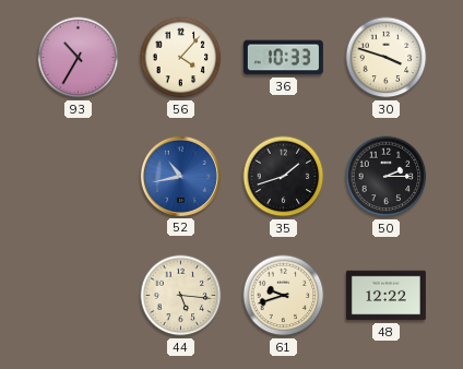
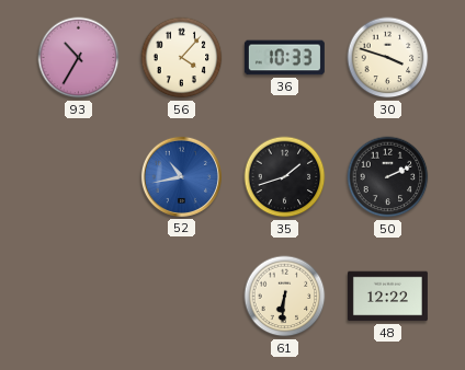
50: 2:15 -> 2:11 (388, 177)
44: 5:16 -> none (181, 296)
61: 9:42 -> 6:31 (285, 297)
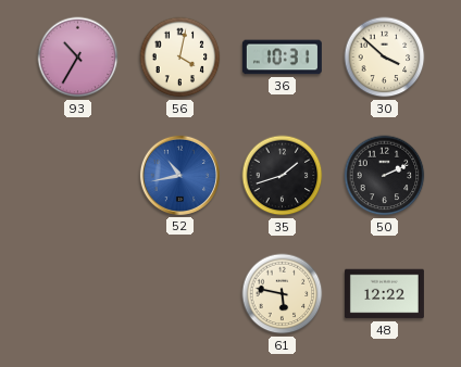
56: 4:07 -> 4:02 (180, 58)
36: 10:33 -> 10:31 (282, 58)
30: 3:48 -> 3:52 (385, 58)
61: 6:31 -> 5:47 (283, 294)
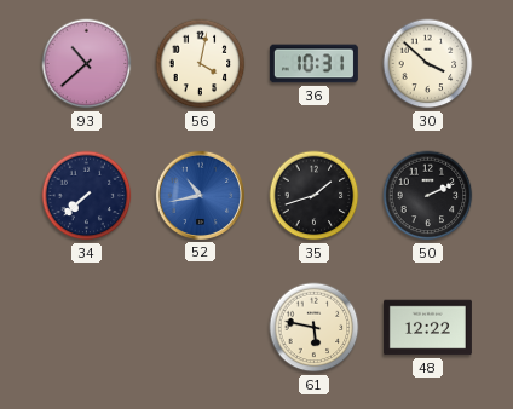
93: 10:35 -> 10:38 (87, 64)
34: none -> 7:38 (87, 196)
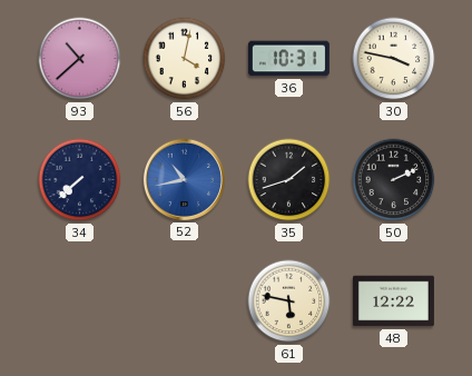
30: 3:52 -> 3:47 (394, 59)
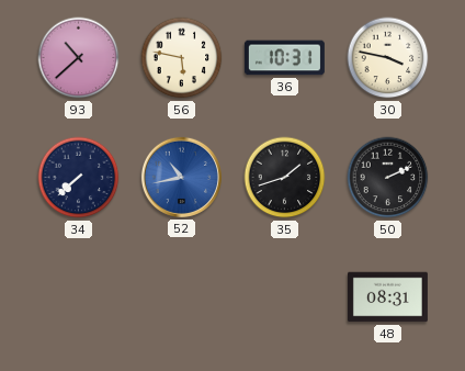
56: 4:02 -> 5:47 (182, 58)
61: 5:47 -> none (289, 301)
48: 12:22 -> 08:31 (387, 297)
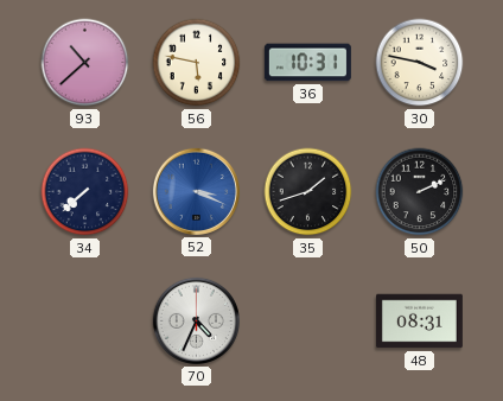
52: 10:43 -> 3:19 (196, 191)
70: none -> 4:34 (196, 320)
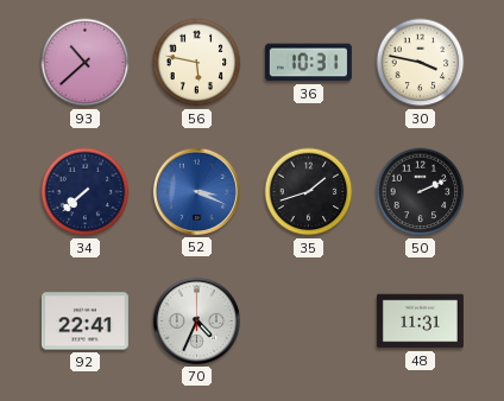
92: none -> 22:41 (84, 322)
48: 08:31 -> 11:31 (420, 322)
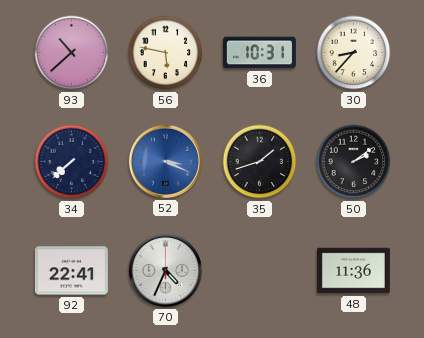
30: 3:47 -> 8:37 (354, 53)
50: 2:11 -> 2:09 (354, 162)
48: 11:31 -> 11:36 (353, 271)
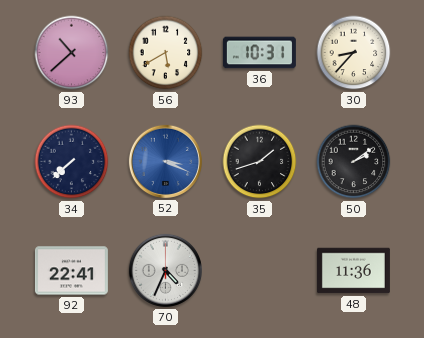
56: 5:47 -> 5:40 (166, 53)
